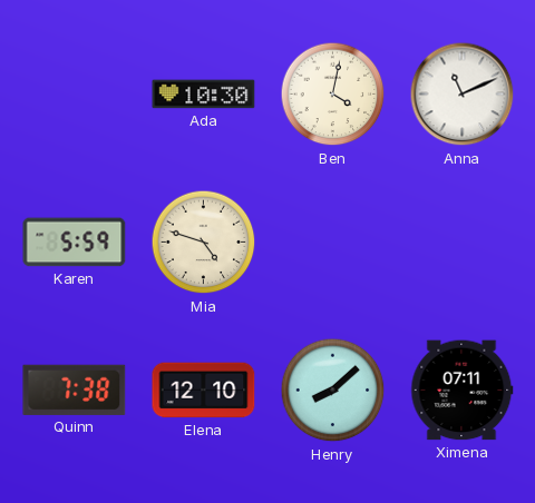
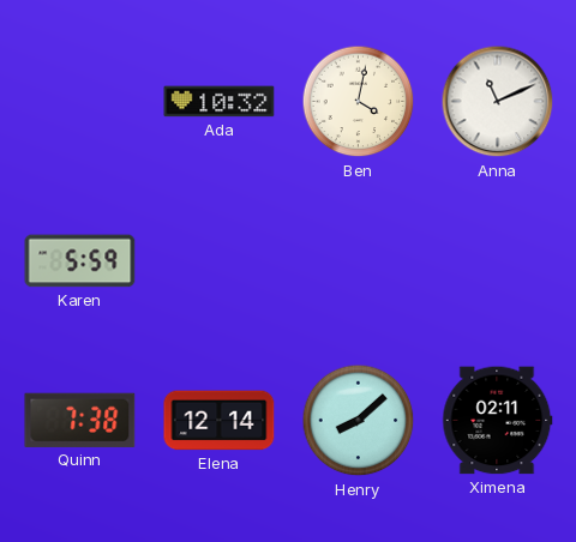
Ada: 10:30 -> 10:32 (220, 102)
Mia: 4:48 -> none (204, 243)
Elena: 12:10 -> 12:14 (220, 421)
Ximena: 07:11 -> 02:11 (498, 421)
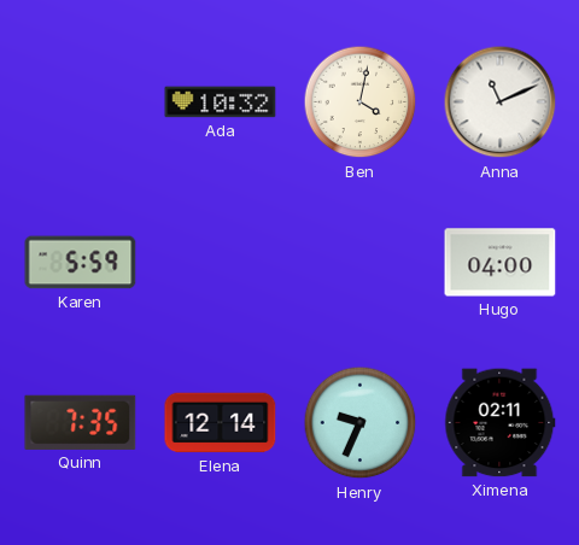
Hugo: none -> 04:00 (501, 263)
Quinn: 7:38 -> 7:35 (81, 422)
Henry: 8:08 -> 9:34 (361, 423)
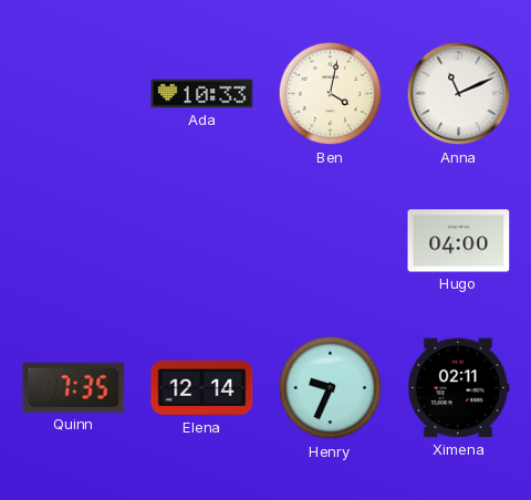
Ada: 10:32 -> 10:33 (202, 94)
Karen: 5:59 -> none (81, 263)
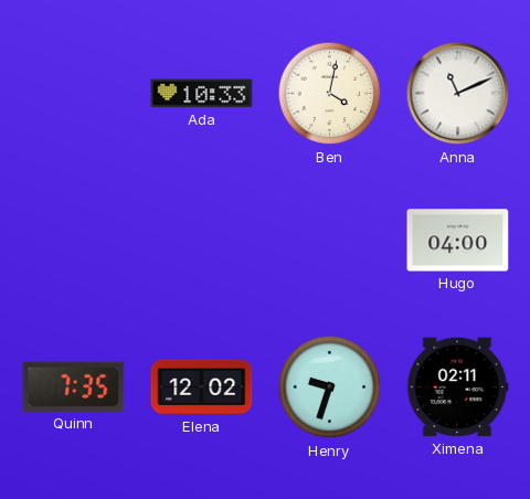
Elena: 12:14 -> 12:02 (202, 387)
Henry: 9:34 -> 9:33 (330, 387)
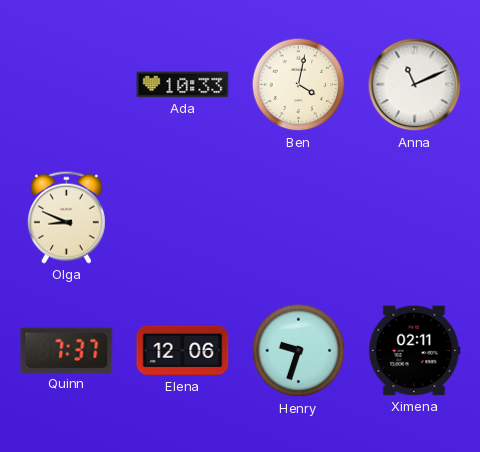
Olga: none -> 8:49 (66, 217)
Hugo: 04:00 -> none (458, 241)
Quinn: 7:35 -> 7:37 (67, 350)
Elena: 12:02 -> 12:06 (183, 351)
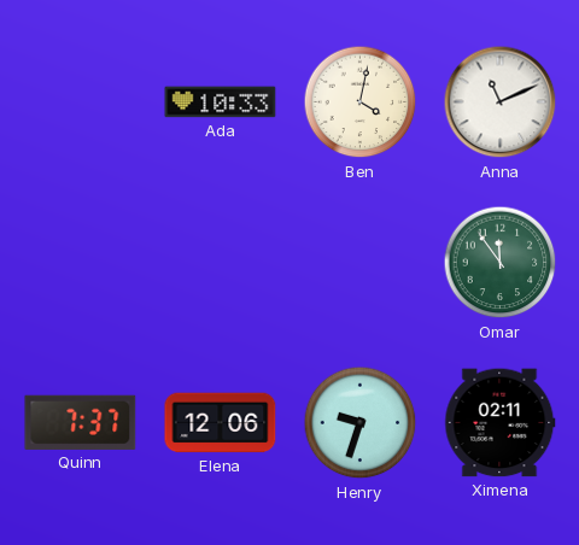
Olga: 8:49 -> none (66, 217)
Omar: none -> 11:54 (501, 263)
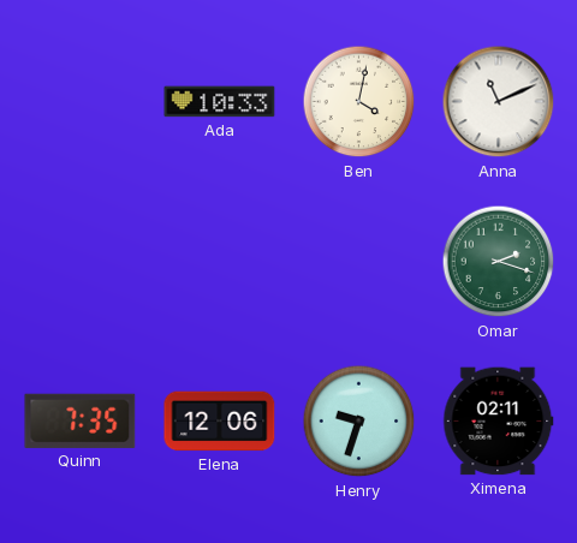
Omar: 11:54 -> 2:18 (499, 262)
Quinn: 7:37 -> 7:35 (81, 420)
